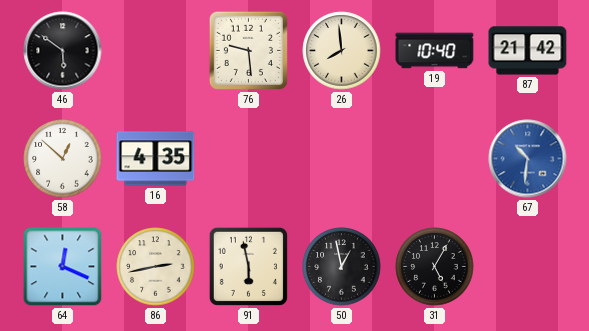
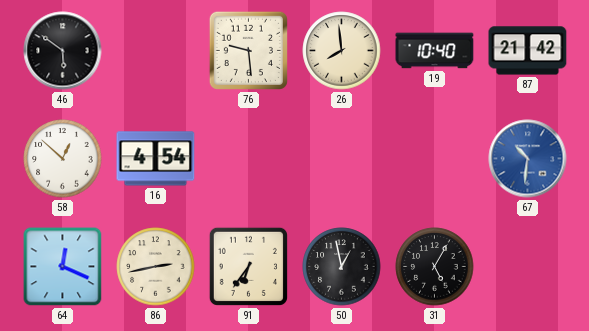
16: 4:35 -> 4:54 (156, 159)
91: 5:58 -> 6:36 (248, 266)
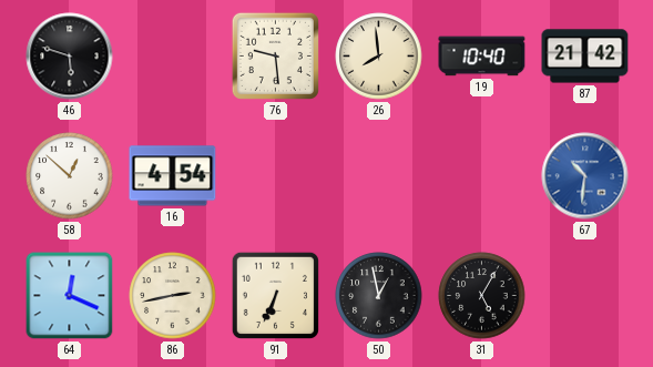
46: 5:51 -> 5:48 (70, 57)
91: 6:36 -> 6:34 (275, 295)
